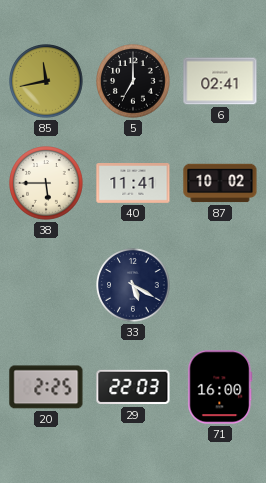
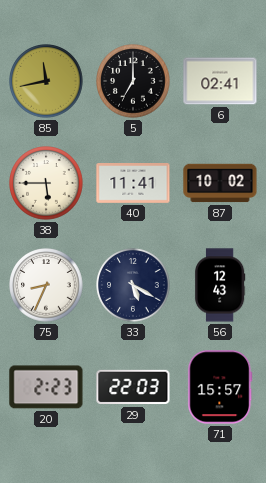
75: none -> 8:34 (46, 285)
56: none -> 12:43 (220, 285)
20: 2:25 -> 2:23 (46, 387)
71: 16:00 -> 15:57 (220, 387)
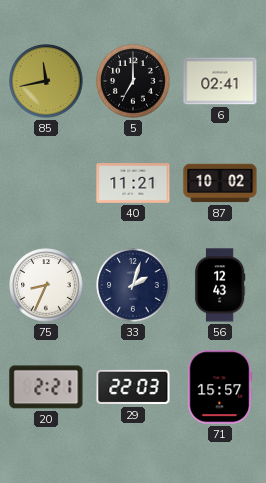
38: 5:45 -> none (46, 183)
40: 11:41 -> 11:21 (133, 184)
33: 5:20 -> 2:03 (133, 285)
20: 2:23 -> 2:21 (46, 387)
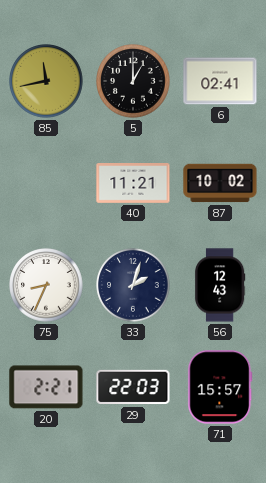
5: 7:00 -> 1:00 (133, 81)
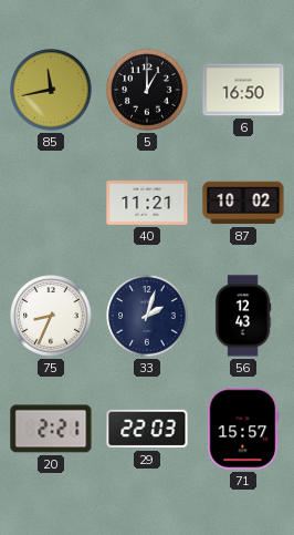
6: 02:41 -> 16:50 (243, 90)
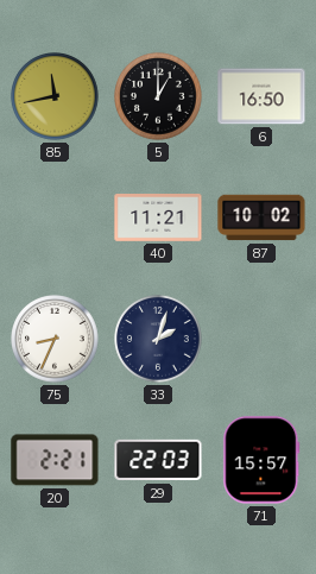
56: 12:43 -> none (243, 316)
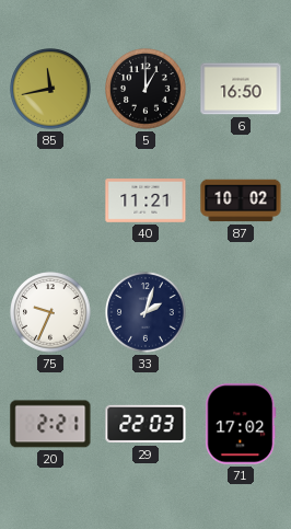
75: 8:34 -> 9:34 (50, 312)
71: 15:57 -> 17:02 (241, 424)
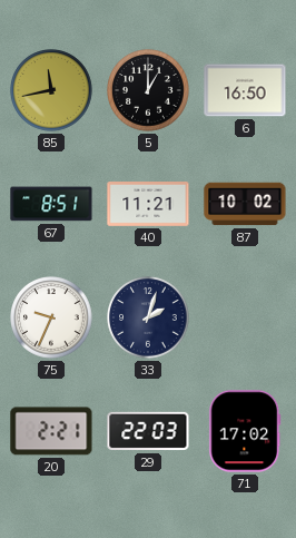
67: none -> 8:51 (51, 204)
